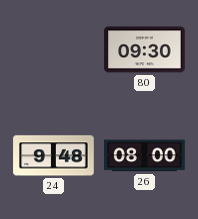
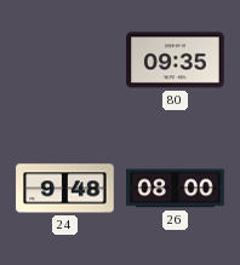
80: 09:30 -> 09:35 (176, 61)
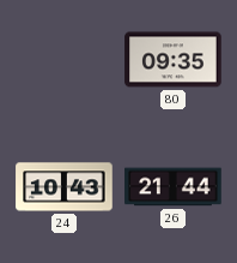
24: 9:48 -> 10:43 (65, 187)
26: 08:00 -> 21:44 (174, 187)
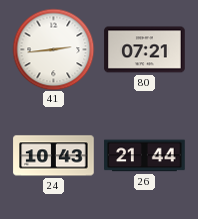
41: none -> 2:44 (53, 49)
80: 09:35 -> 07:21 (145, 50)
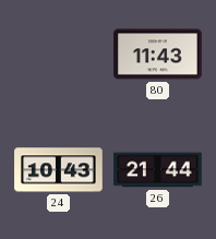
41: 2:44 -> none (53, 49)
80: 07:21 -> 11:43 (158, 55)
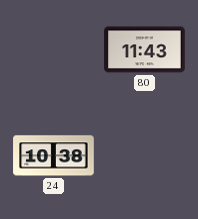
24: 10:43 -> 10:38 (54, 156)
26: 21:44 -> none (158, 170)
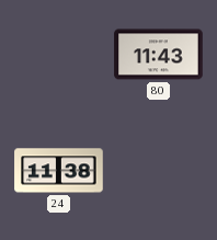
24: 10:38 -> 11:38 (59, 171)
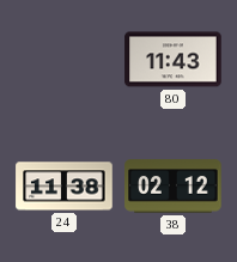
38: none -> 02:12 (174, 187)
